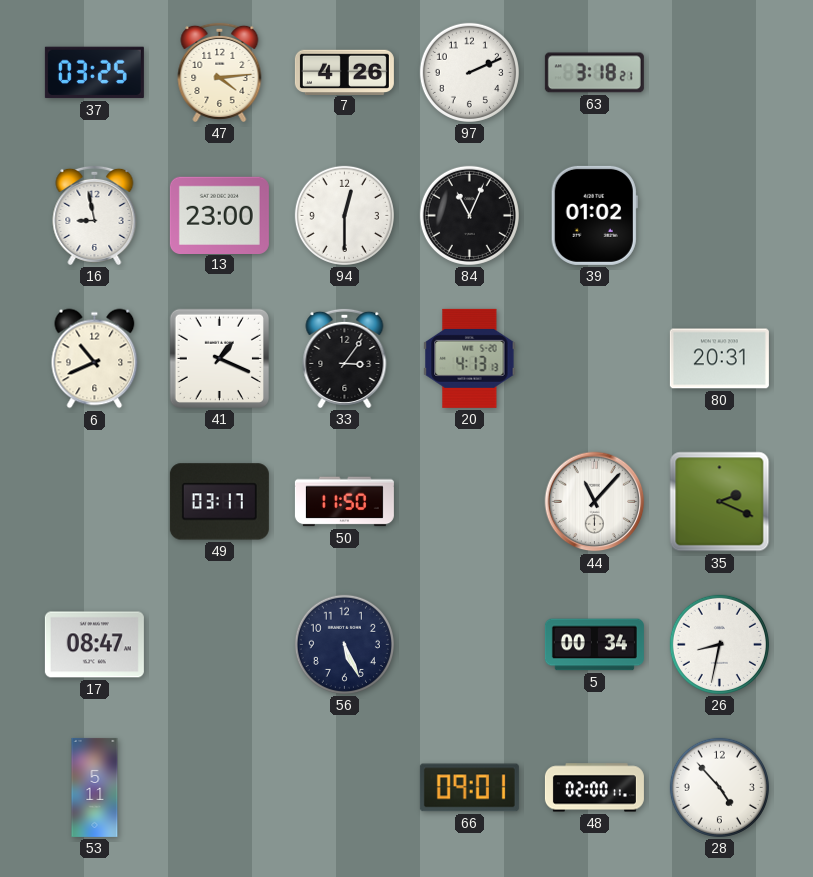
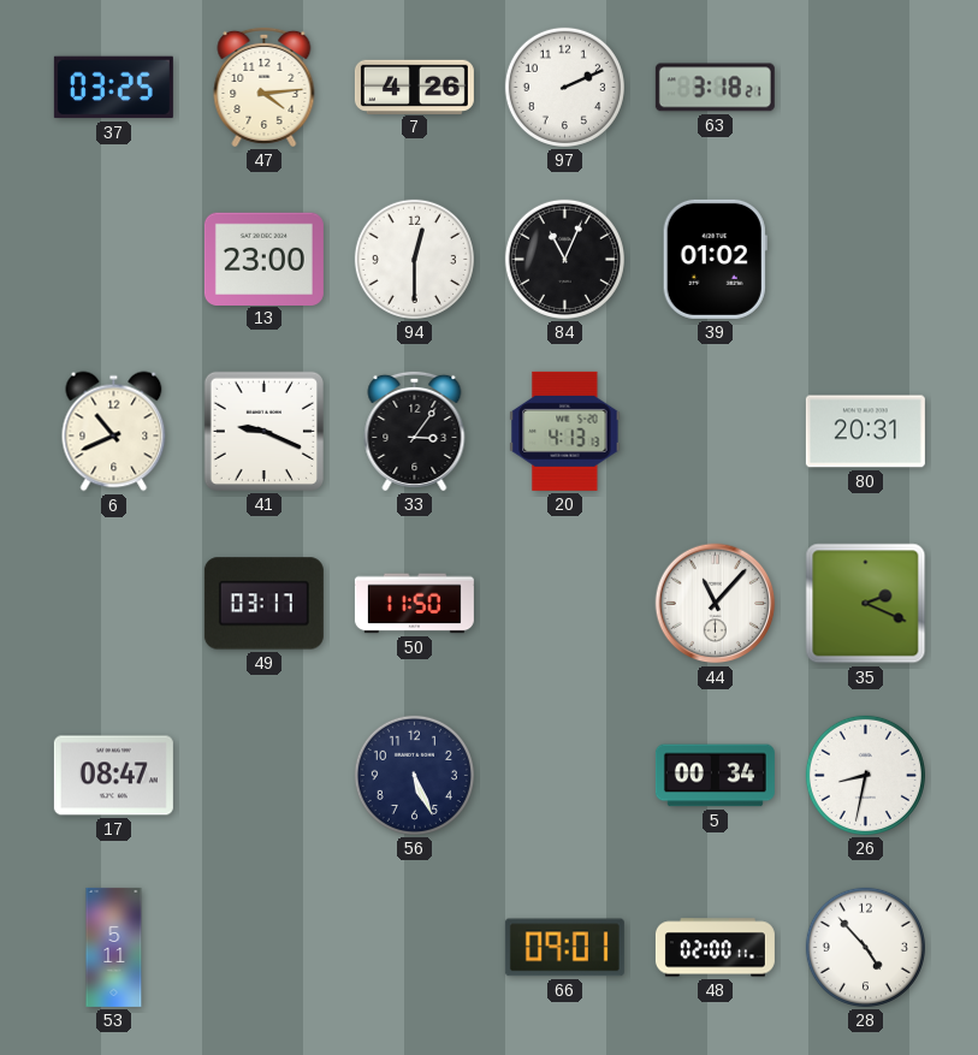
16: 8:58 -> none (95, 215)
41: 1:19 -> 9:19 (263, 431)
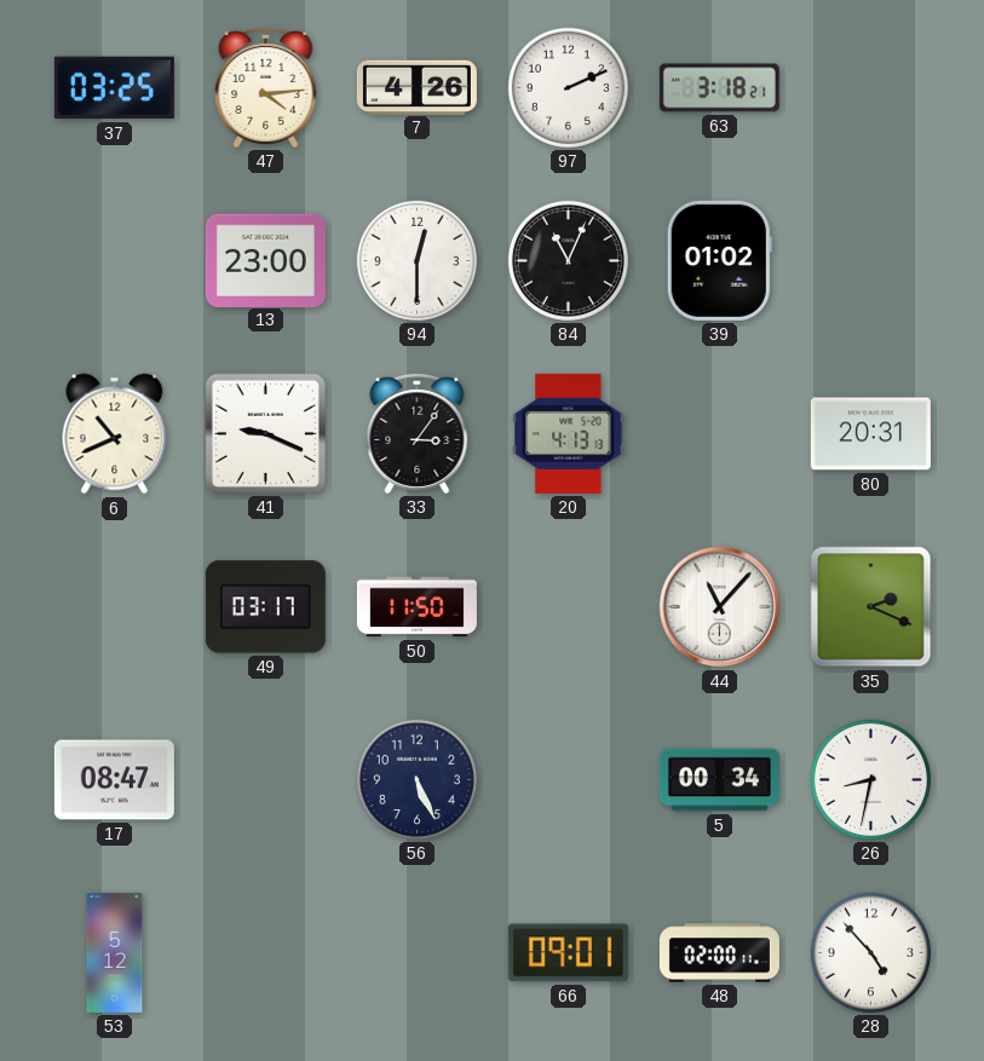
53: 5:11 -> 5:12 (115, 952)
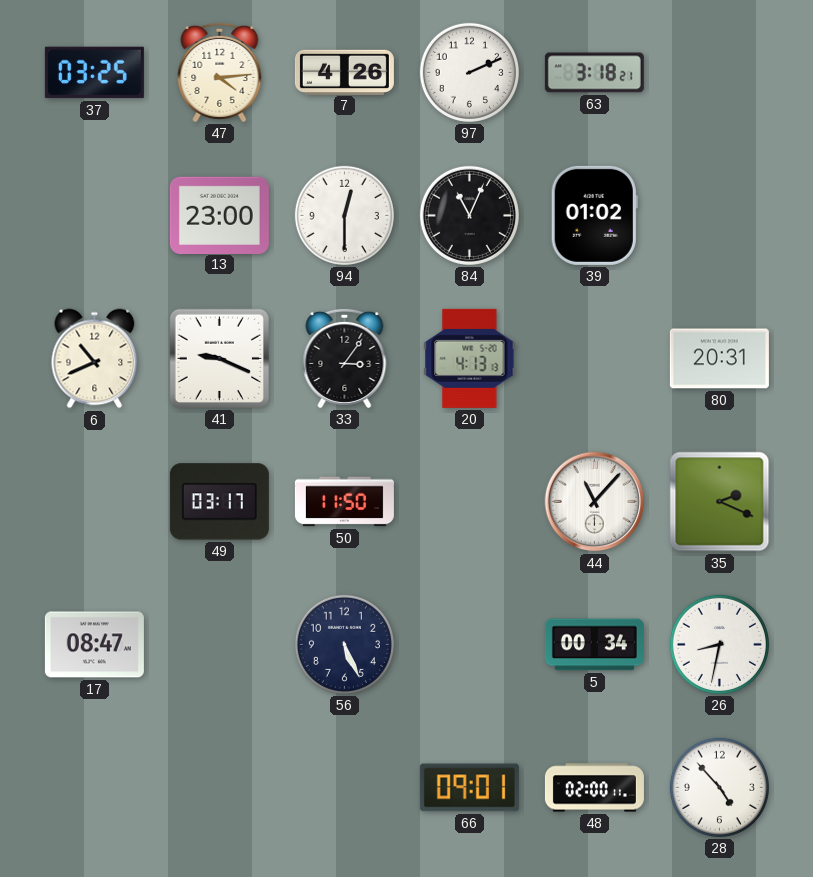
53: 5:12 -> none (115, 952)
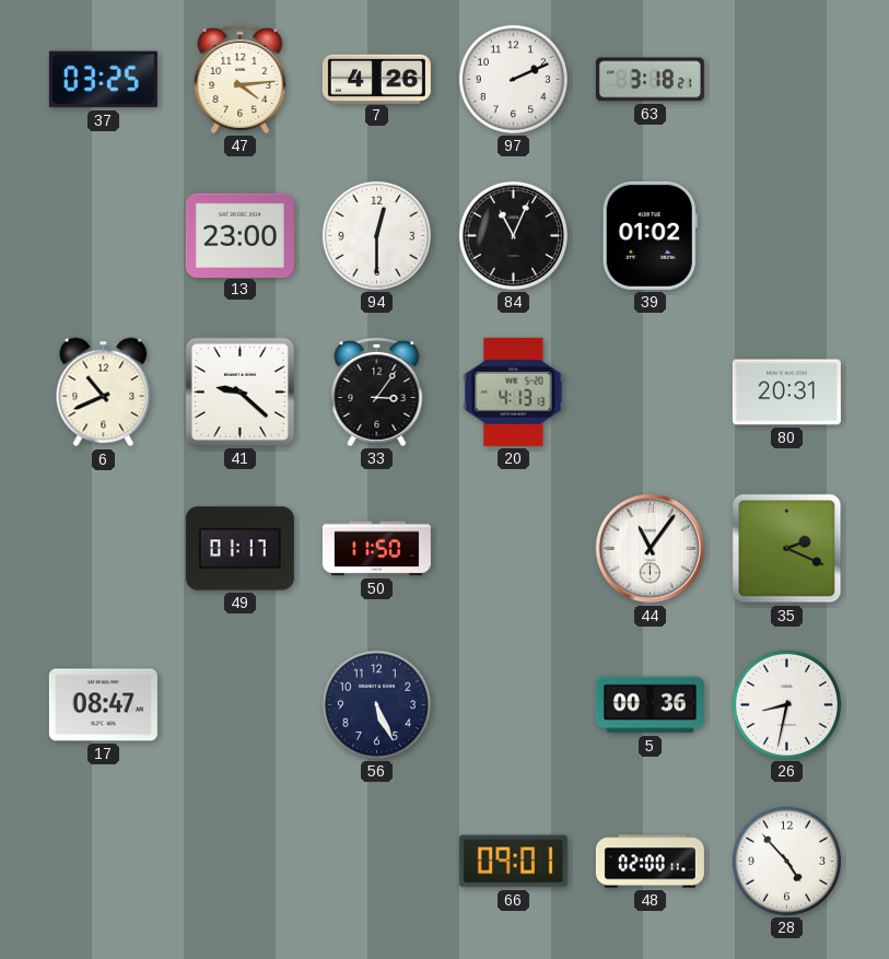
41: 9:19 -> 9:22 (239, 391)
49: 03:17 -> 01:17 (239, 549)
44: 11:07 -> 11:06 (651, 549)
5: 00:34 -> 00:36 (650, 705)
